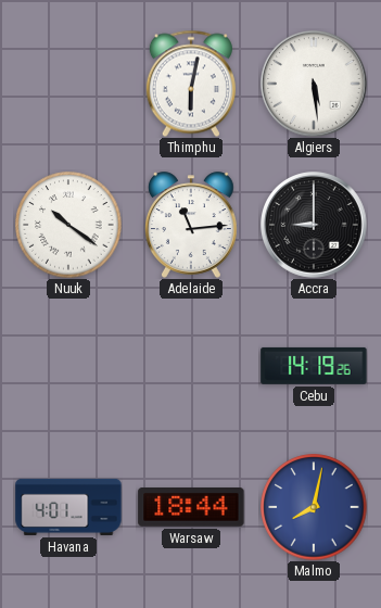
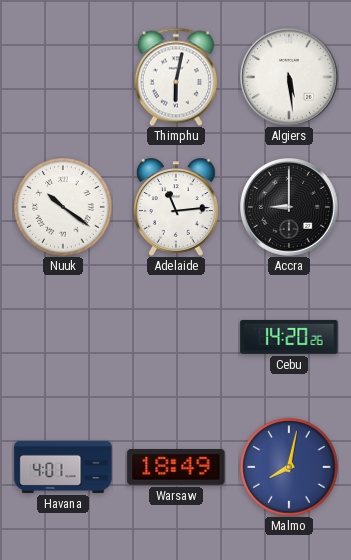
Cebu: 14:19 -> 14:20 (289, 337)
Warsaw: 18:44 -> 18:49 (176, 468)
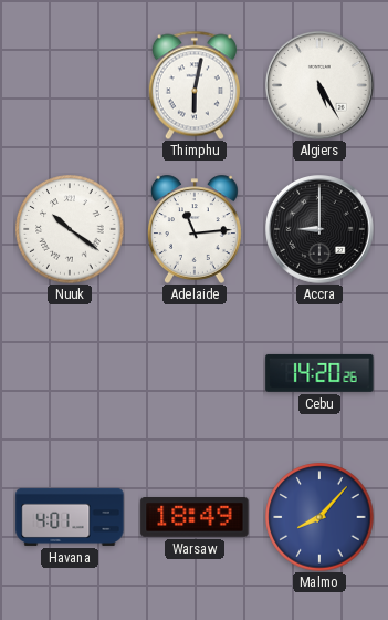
Algiers: 5:29 -> 5:25 (321, 86)
Malmo: 8:02 -> 8:07 (319, 517)
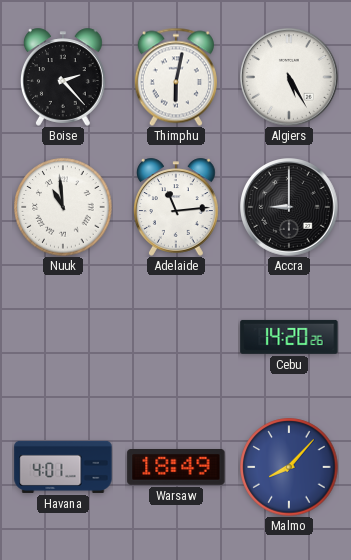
Boise: none -> 2:23 (64, 77)
Nuuk: 10:21 -> 10:59 (63, 207)
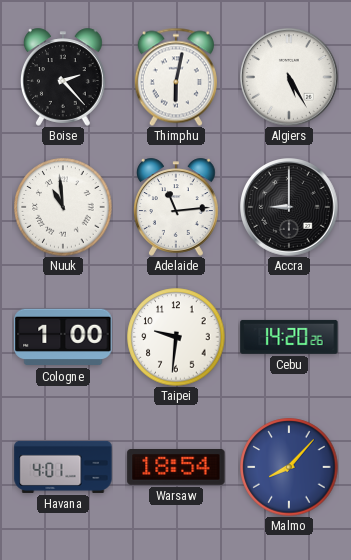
Cologne: none -> 1:00 (63, 337)
Taipei: none -> 9:31 (176, 337)
Warsaw: 18:49 -> 18:54 (176, 468)
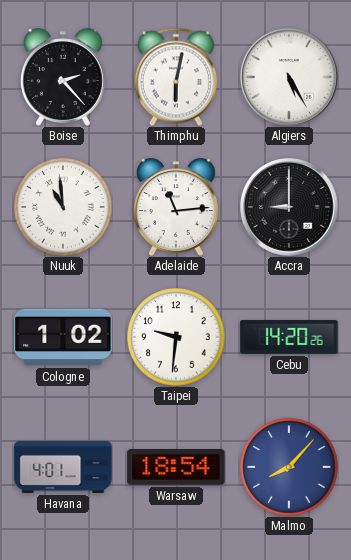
Cologne: 1:00 -> 1:02 (63, 337)
